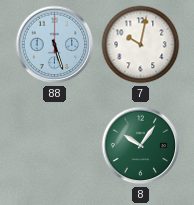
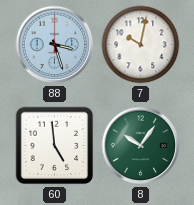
88: 5:27 -> 3:27 (55, 45)
60: none -> 4:59 (55, 146)
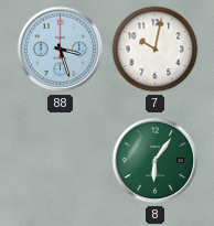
60: 4:59 -> none (55, 146)
8: 10:06 -> 6:06 (156, 161)
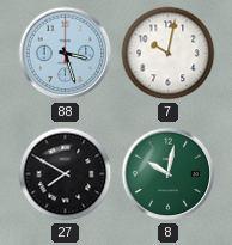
27: none -> 7:50 (66, 174)
8: 6:06 -> 10:02 (169, 174)
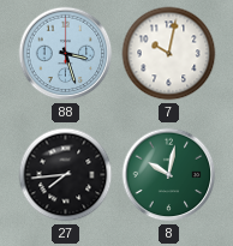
27: 7:50 -> 7:44 (66, 175)
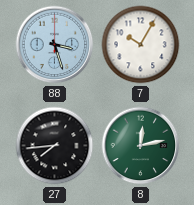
7: 10:02 -> 10:05 (141, 45)
8: 10:02 -> 12:13 (141, 146)
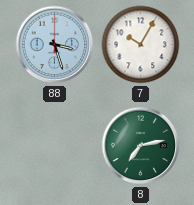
27: 7:44 -> none (55, 146)
8: 12:13 -> 7:13 (141, 146)
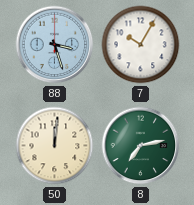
50: none -> 12:01 (55, 146)
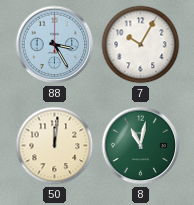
88: 3:27 -> 3:25 (55, 45)
8: 7:13 -> 11:02 (141, 146)
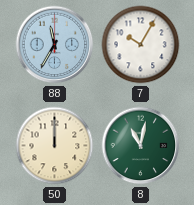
88: 3:25 -> 11:35 (55, 45)
50: 12:01 -> 12:00 (55, 146)
